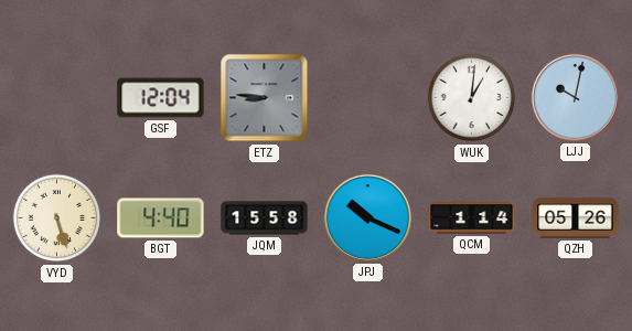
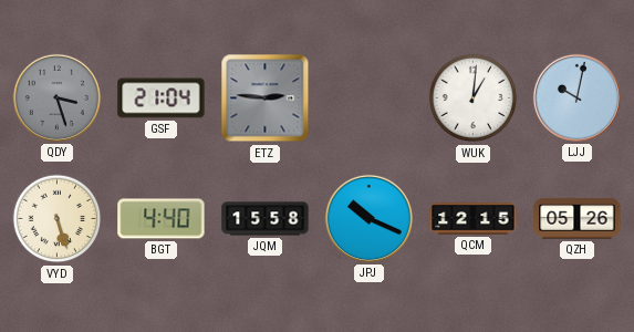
QDY: none -> 3:27 (56, 97)
GSF: 12:04 -> 21:04 (162, 98)
ETZ: 8:46 -> 2:46 (266, 98)
QCM: 1:14 -> 12:15 (474, 219)
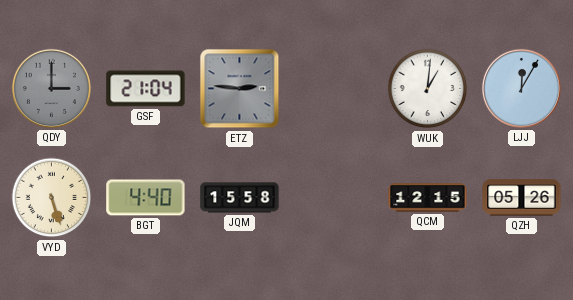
QDY: 3:27 -> 3:00 (51, 88)
LJJ: 10:02 -> 12:05 (521, 88)
JPJ: 10:19 -> none (368, 218)
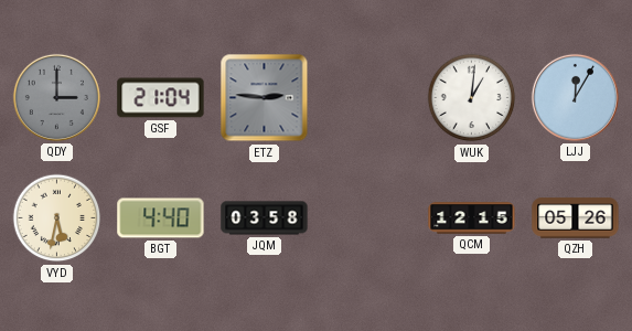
VYD: 5:27 -> 5:32 (57, 218)
JQM: 15:58 -> 03:58 (265, 218)
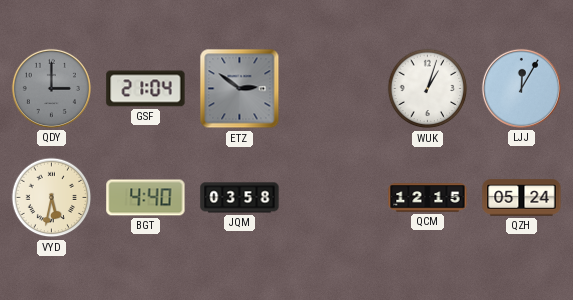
ETZ: 2:46 -> 2:51 (240, 89)
WUK: 1:01 -> 1:03 (428, 89)
QZH: 05:26 -> 05:24 (522, 198)
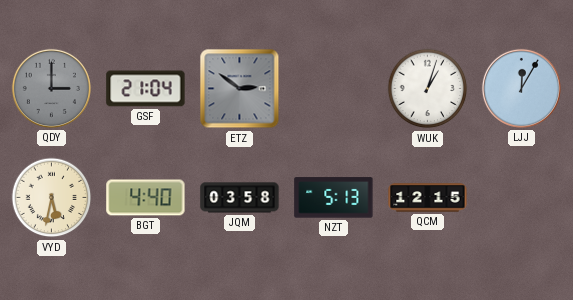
NZT: none -> 5:13 (334, 198)
QZH: 05:24 -> none (522, 198)
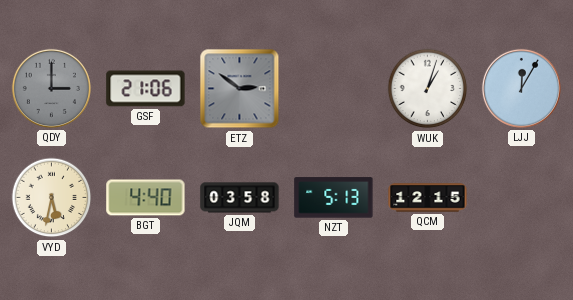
GSF: 21:04 -> 21:06 (146, 89)
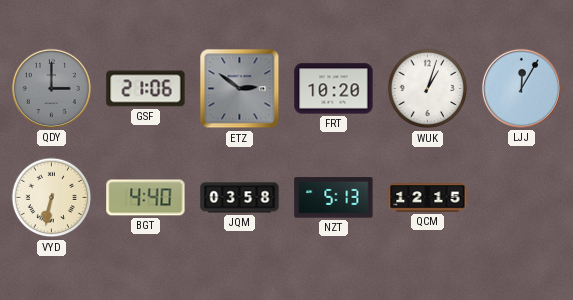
FRT: none -> 10:20 (334, 89)
VYD: 5:32 -> 6:32 (52, 198)
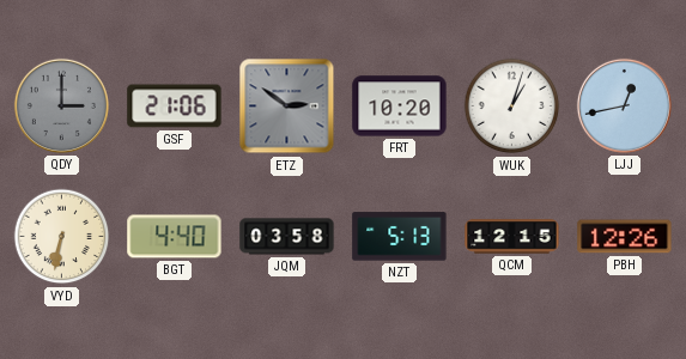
LJJ: 12:05 -> 12:43 (624, 105)
PBH: none -> 12:26 (625, 237)
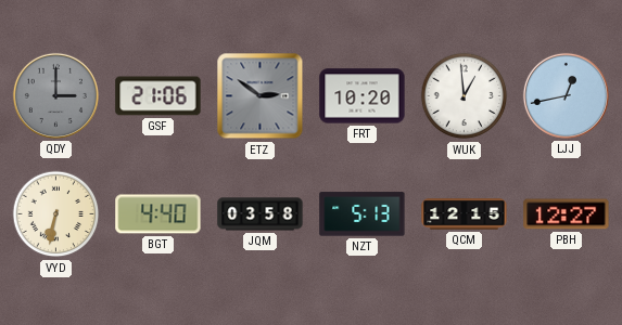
WUK: 1:03 -> 12:59 (465, 96)
PBH: 12:26 -> 12:27 (567, 214)
